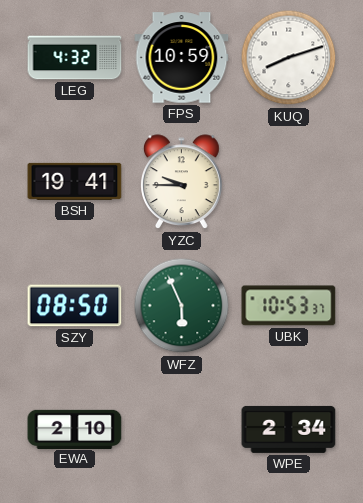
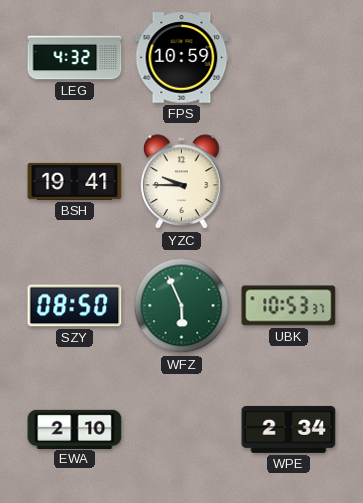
KUQ: 8:12 -> none (289, 58)
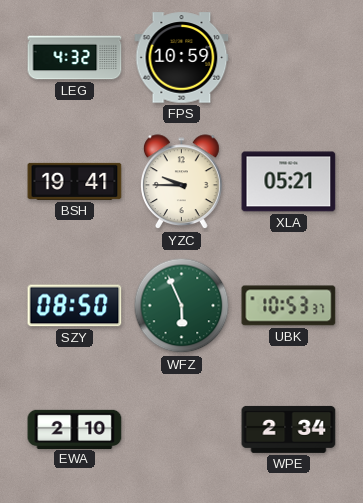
XLA: none -> 05:21 (289, 182)
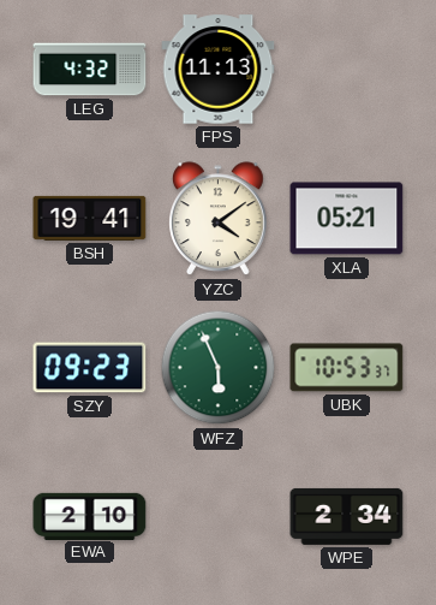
FPS: 10:59 -> 11:13 (219, 70)
YZC: 9:45 -> 4:09 (219, 219)
SZY: 08:50 -> 09:23 (90, 368)
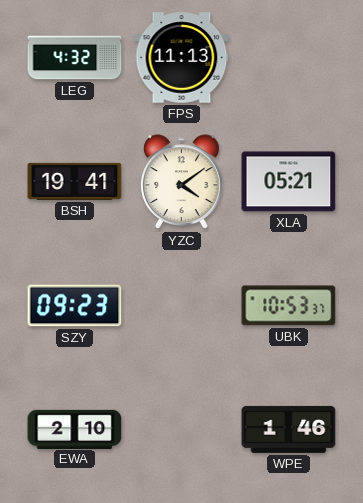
WFZ: 5:56 -> none (219, 368)
WPE: 2:34 -> 1:46 (289, 429)
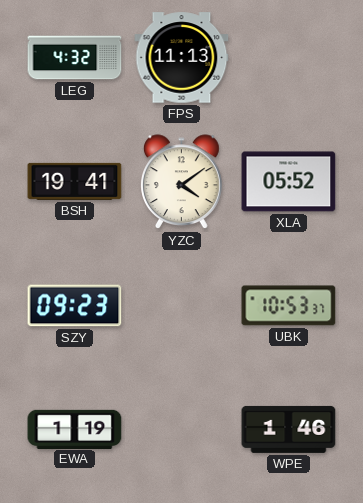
XLA: 05:21 -> 05:52 (289, 182)
EWA: 2:10 -> 1:19 (75, 429)
